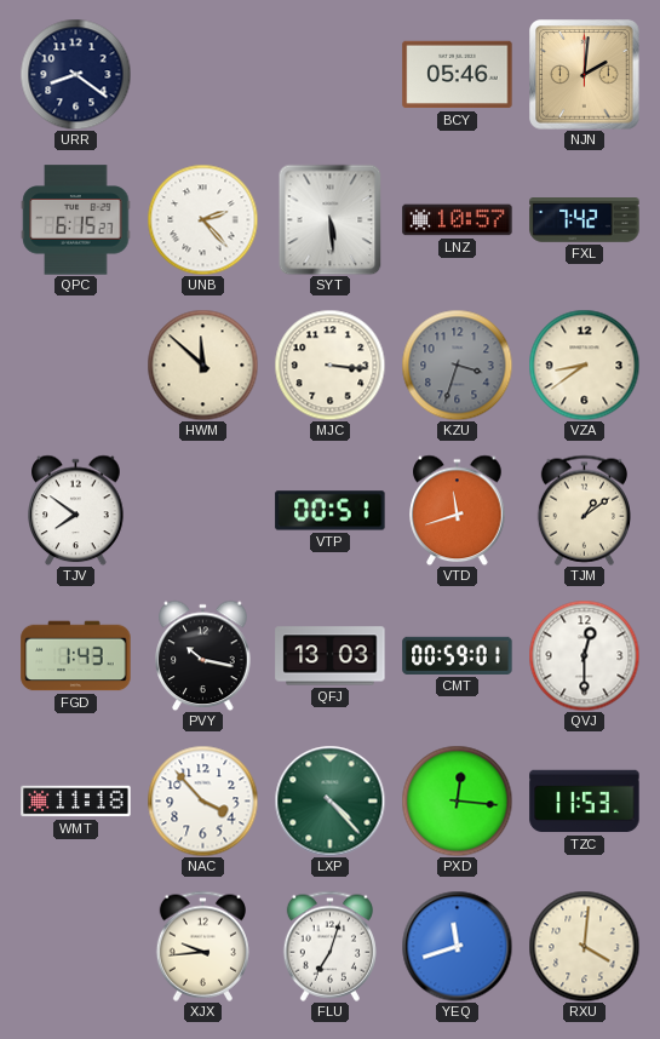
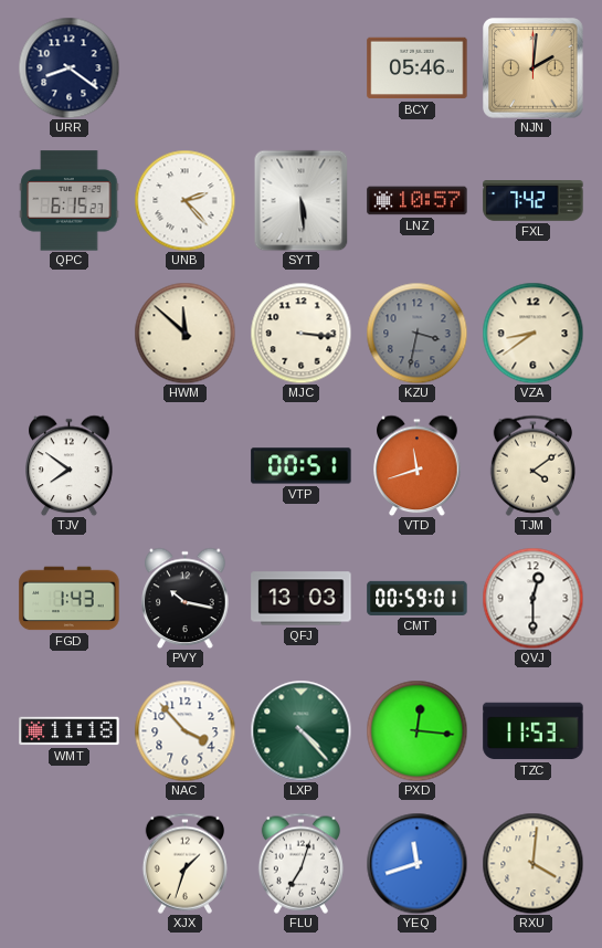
KZU: 3:33 -> 3:32 (416, 333)
TJM: 1:09 -> 4:09 (532, 465)
XJX: 9:44 -> 1:33 (184, 863)
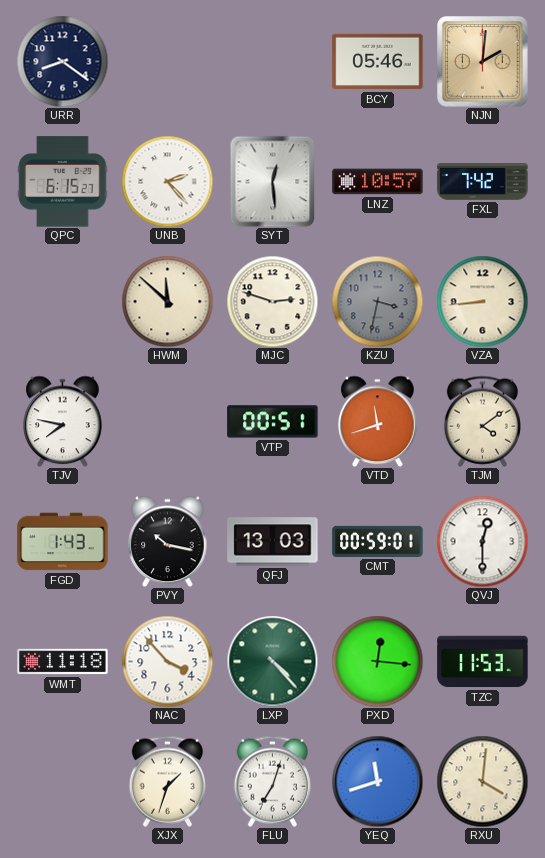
SYT: 5:29 -> 12:29 (273, 181)
MJC: 3:16 -> 2:48 (272, 301)
VZA: 8:39 -> 8:44 (482, 301)
TJV: 7:51 -> 7:47 (63, 421)
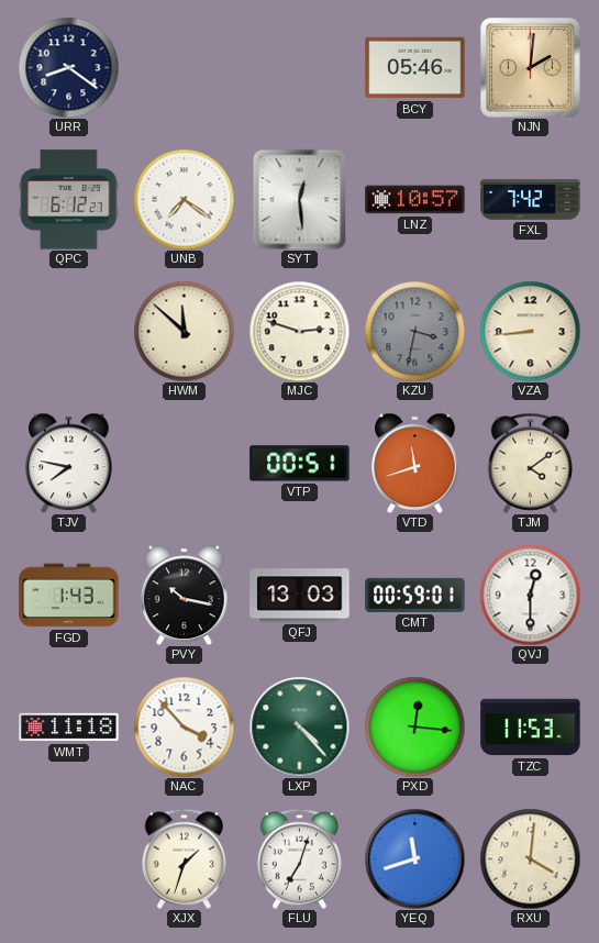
QPC: 6:15 -> 6:12 (69, 200)
UNB: 2:23 -> 7:21 (184, 199)
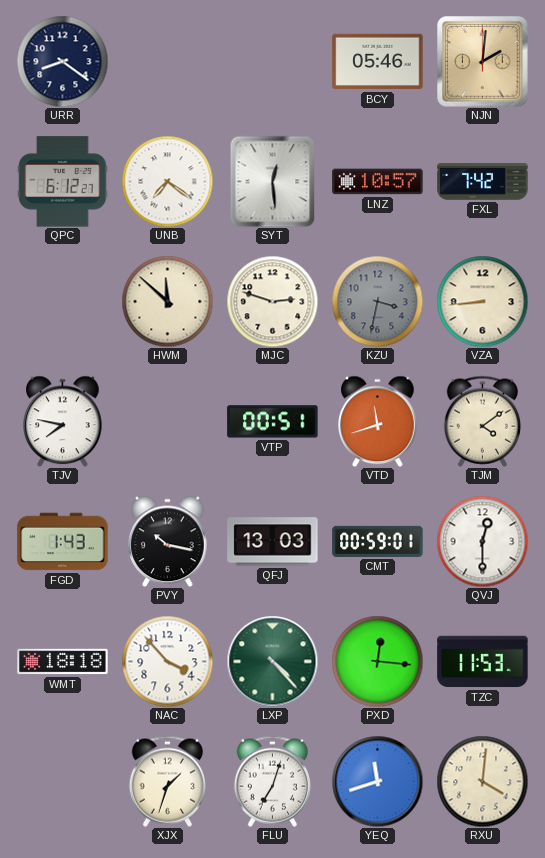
WMT: 11:18 -> 18:18 (63, 662)
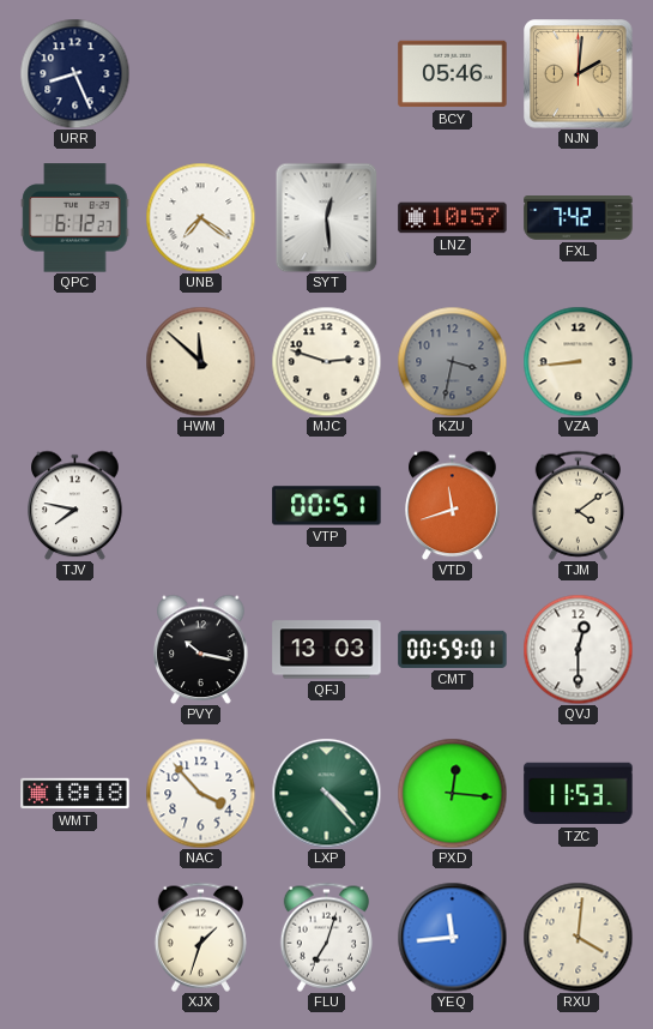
URR: 8:21 -> 8:26 (74, 73)
FGD: 1:43 -> none (63, 542)
YEQ: 11:42 -> 11:44 (452, 937)
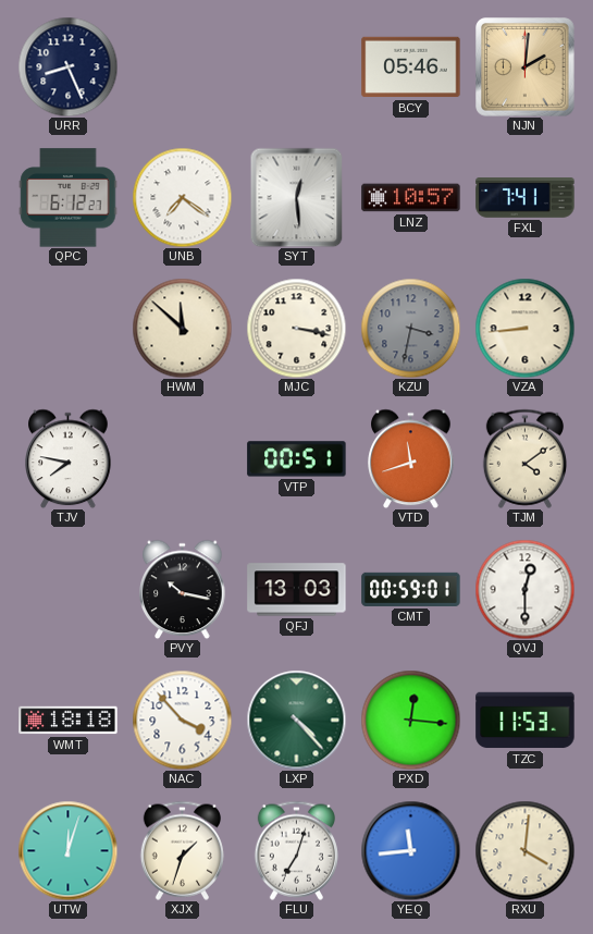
FXL: 7:42 -> 7:41 (526, 198)
MJC: 2:48 -> 3:17 (296, 328)
UTW: none -> 12:03 (67, 850)
